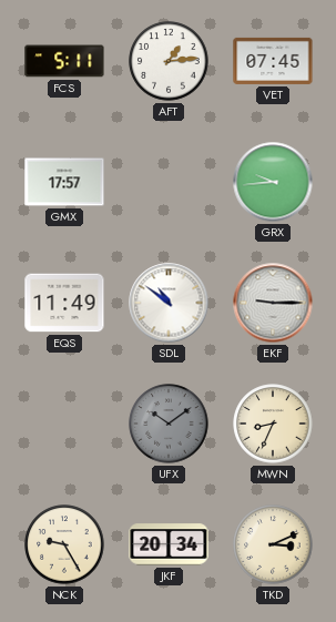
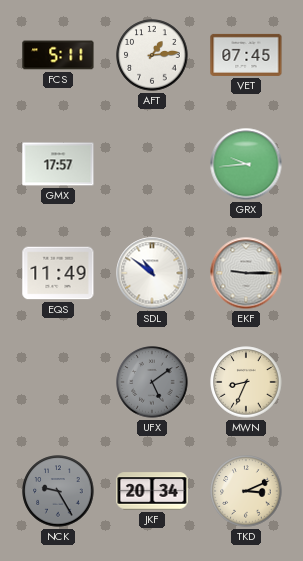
UFX: 10:09 -> 5:09 (152, 382)
NCK dial: cream -> grey (58, 491)
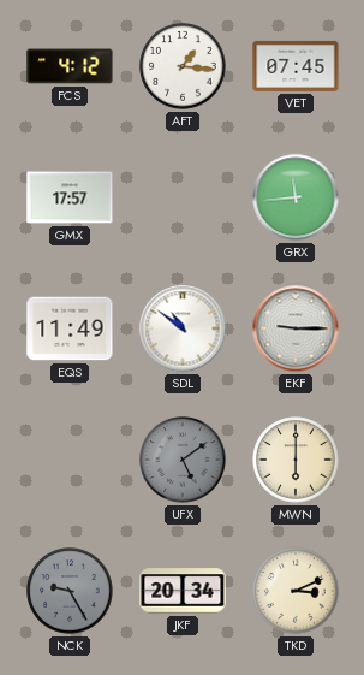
FCS: 5:11 -> 4:12 (70, 66)
AFT: 1:14 -> 1:16 (183, 66)
GRX: 9:44 -> 11:44 (296, 197)
MWN: 8:34 -> 6:00 (296, 460)
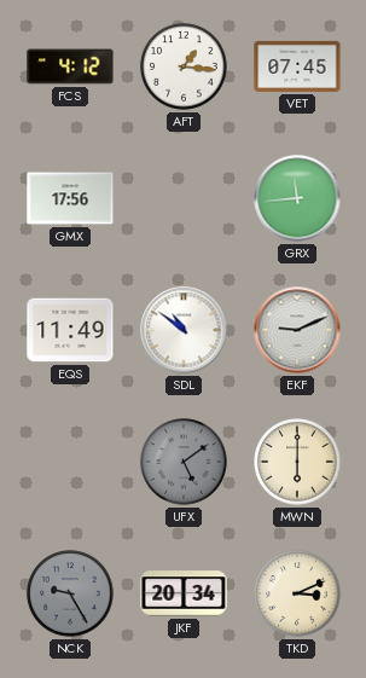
GMX: 17:57 -> 17:56 (70, 198)
EKF: 9:15 -> 9:11 (297, 330)
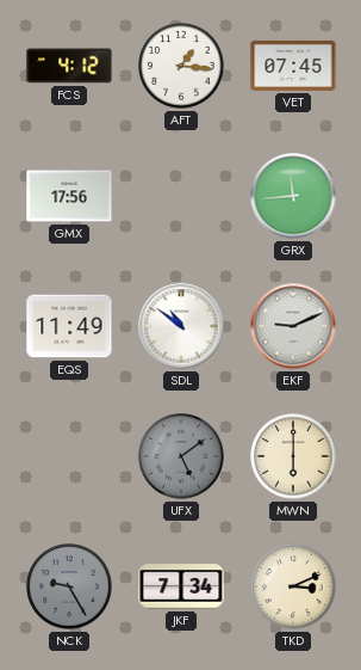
JKF: 20:34 -> 7:34 (181, 586)
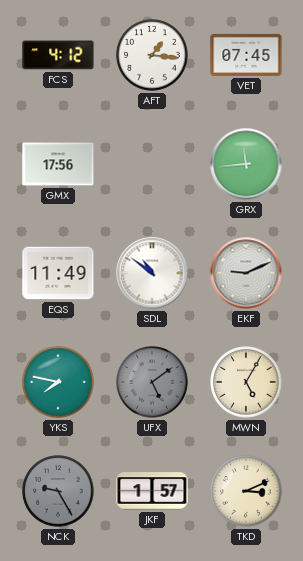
YKS: none -> 7:47 (58, 382)
MWN: 6:00 -> 5:05 (246, 382)
JKF: 7:34 -> 1:57 (152, 491)
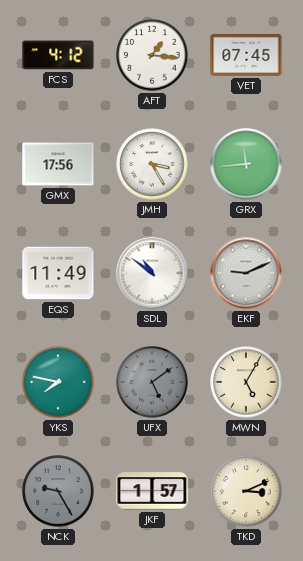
JMH: none -> 3:25 (152, 164)
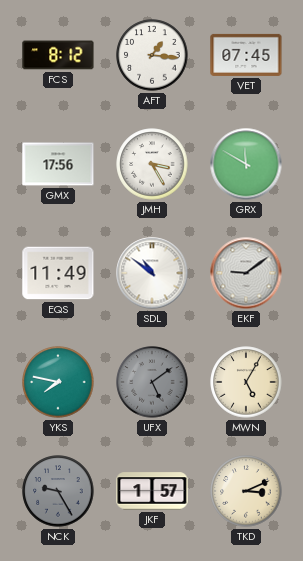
FCS: 4:12 -> 8:12 (58, 55)
GRX: 11:44 -> 11:50 (246, 164)
EKF: 9:11 -> 9:09 (246, 273)
